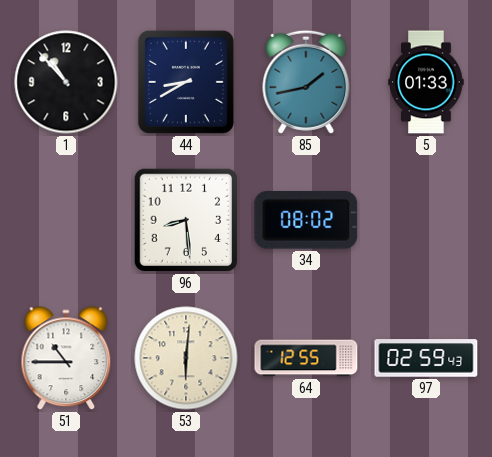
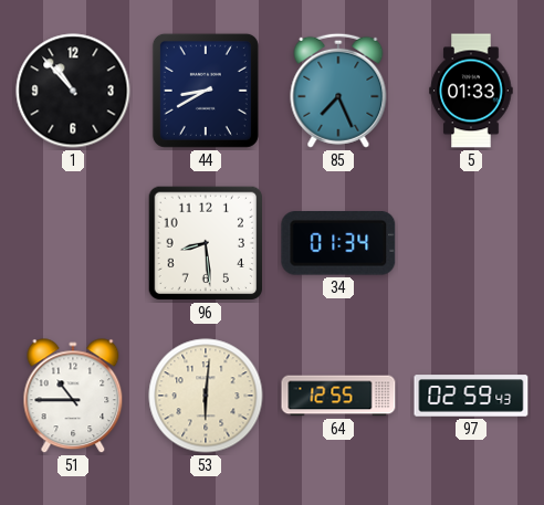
85: 1:43 -> 7:26 (338, 91)
34: 08:02 -> 01:34 (338, 244)
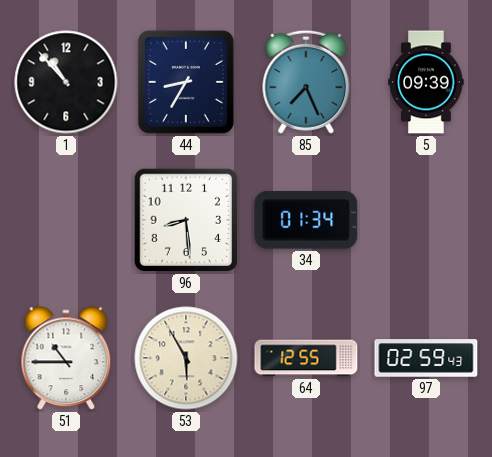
44: 8:40 -> 8:35 (186, 82)
5: 01:33 -> 09:39 (426, 82)
53: 6:01 -> 5:55 (186, 358)
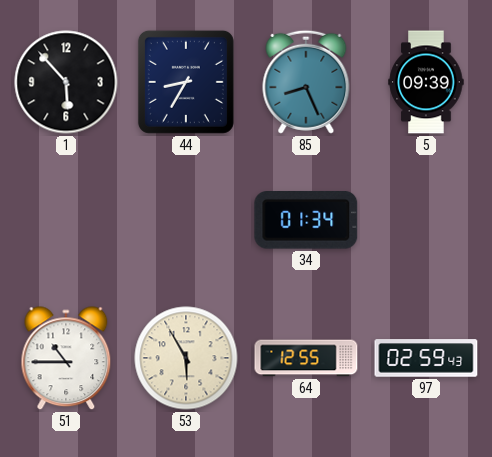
1: 10:53 -> 5:53 (66, 82)
85: 7:26 -> 8:26 (306, 82)
96: 8:29 -> none (186, 220)
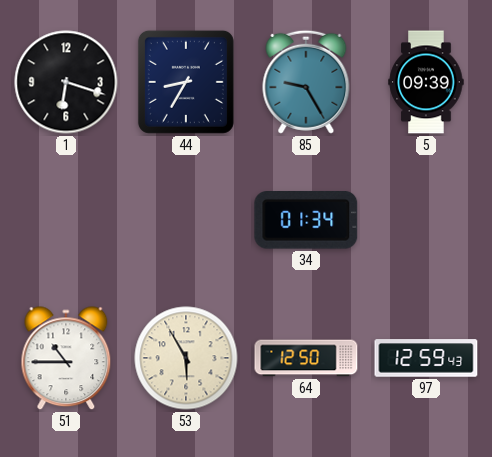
1: 5:53 -> 6:18 (66, 82)
85: 8:26 -> 9:25 (306, 82)
64: 12:55 -> 12:50 (306, 358)
97: 02:59 -> 12:59 (426, 358)
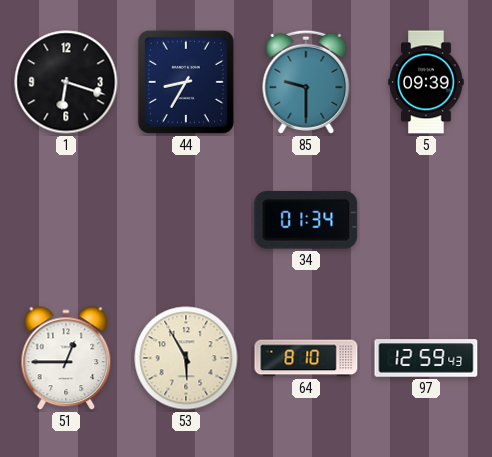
85: 9:25 -> 9:30 (306, 82)
51: 10:45 -> 12:45 (66, 359)
64: 12:50 -> 8:10 (306, 358)
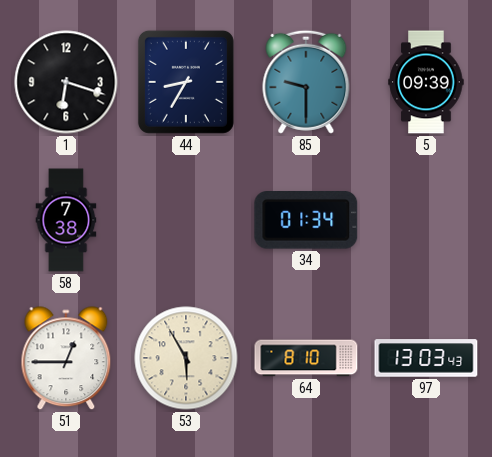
58: none -> 7:38 (66, 220)
97: 12:59 -> 13:03 (426, 358)
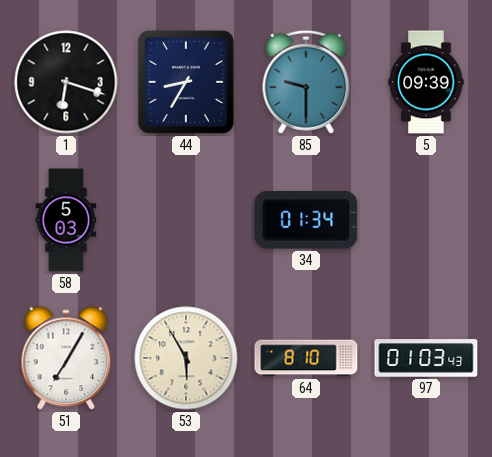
58: 7:38 -> 5:03 (66, 220)
51: 12:45 -> 7:05 (66, 359)
97: 13:03 -> 01:03 (426, 358)
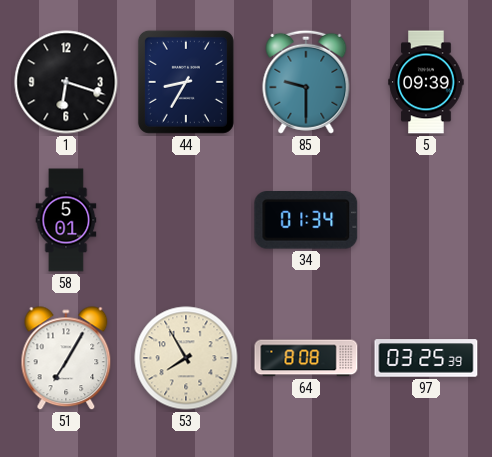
58: 5:03 -> 5:01 (66, 220)
53: 5:55 -> 7:55 (186, 358)
64: 8:10 -> 8:08 (306, 358)
97: 01:03 -> 03:25 (426, 358)
